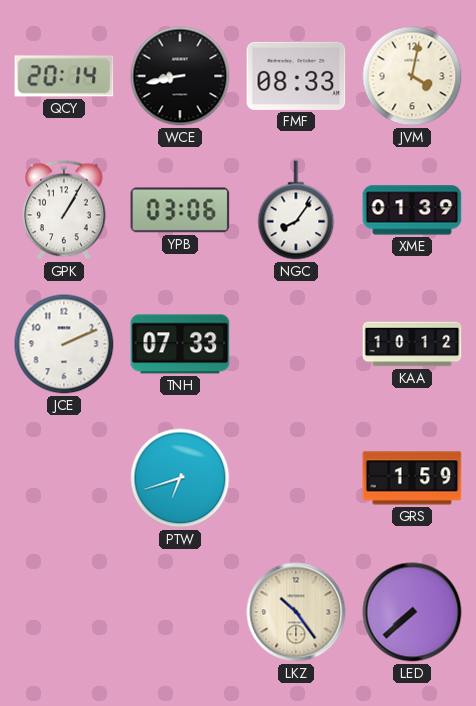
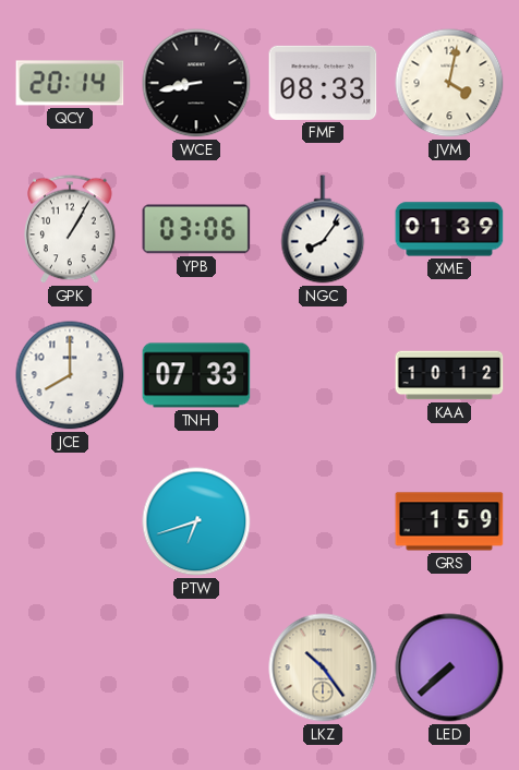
JCE: 2:11 -> 8:00 (70, 375)
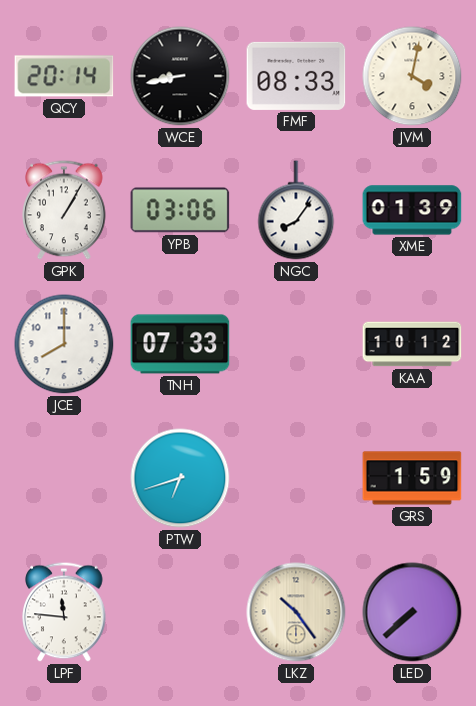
LPF: none -> 11:46 (64, 612)
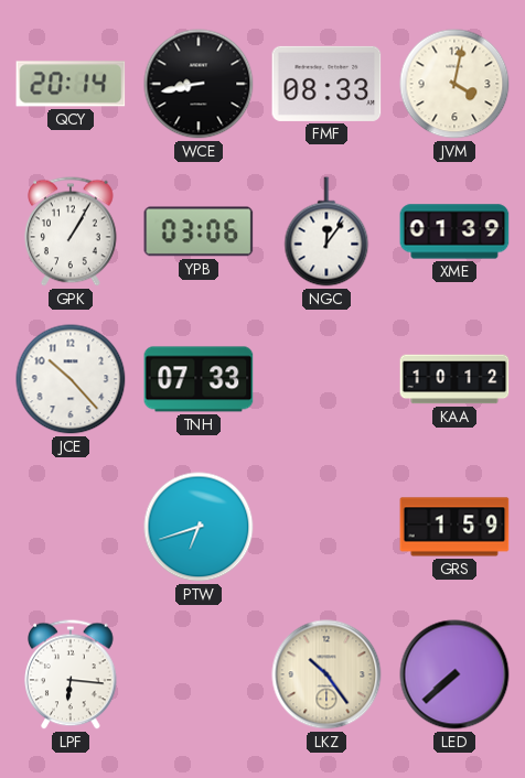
NGC: 8:06 -> 12:06 (326, 231)
JCE: 8:00 -> 10:23 (71, 379)
LPF: 11:46 -> 6:16 (71, 674)
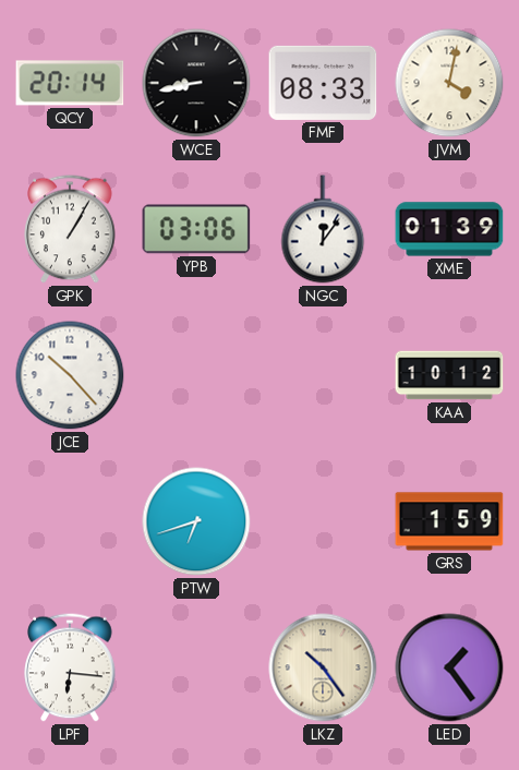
TNH: 07:33 -> none (199, 379)
LED: 7:38 -> 1:24 (449, 667)
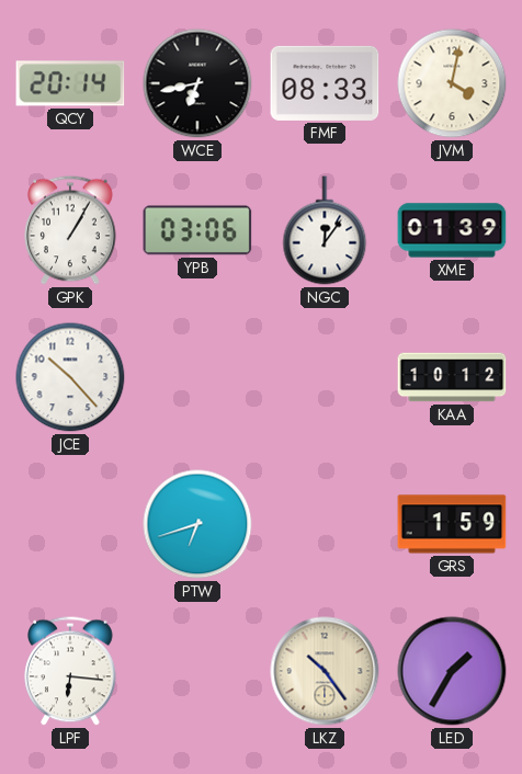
WCE: 8:43 -> 6:43 (197, 83)
LED: 1:24 -> 1:35 (452, 671)
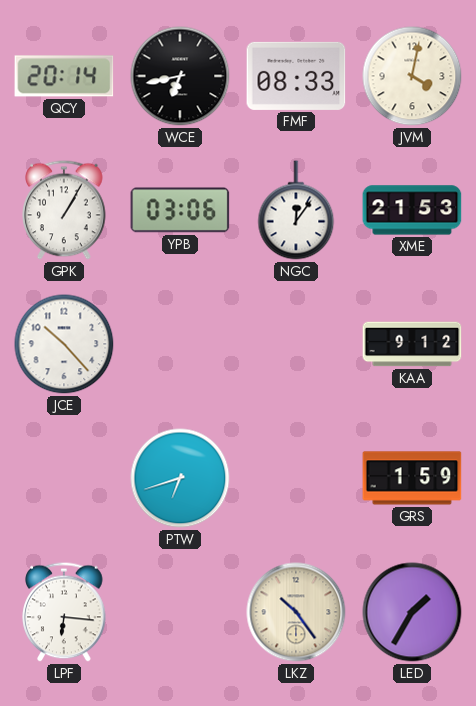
XME: 01:39 -> 21:53 (412, 210)
KAA: 10:12 -> 9:12 (412, 344)
